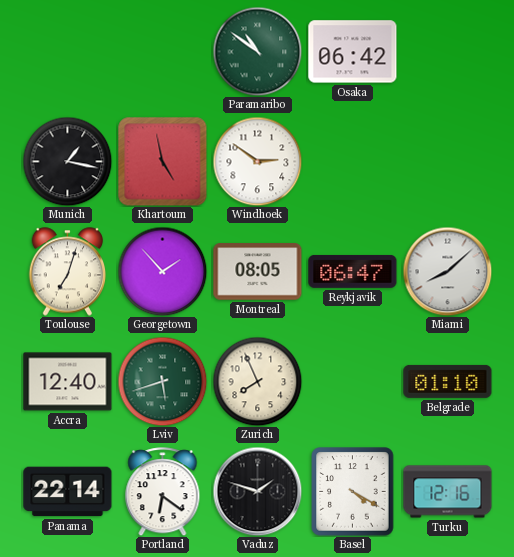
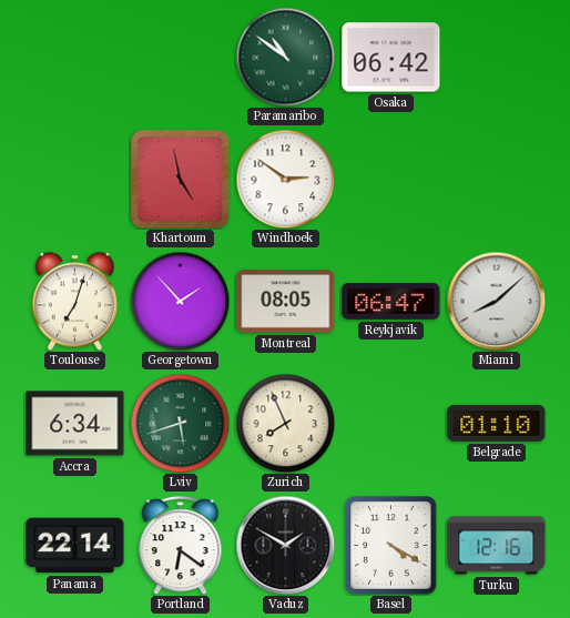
Munich: 1:17 -> none (67, 161)
Accra: 12:40 -> 6:34 (75, 424)
Vaduz: 1:48 -> 1:50 (285, 545)
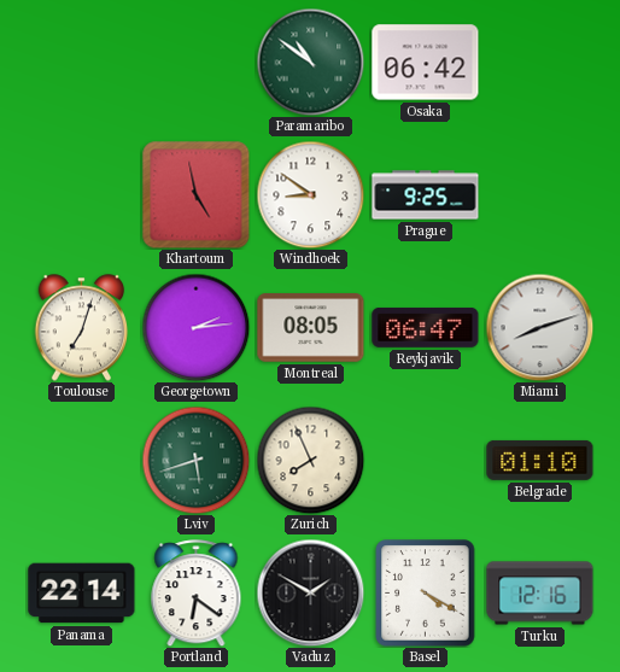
Windhoek: 2:51 -> 8:51 (310, 194)
Prague: none -> 9:25 (426, 195)
Georgetown: 1:53 -> 2:14 (195, 327)
Miami: 8:08 -> 8:12 (539, 327)
Accra: 6:34 -> none (75, 424)
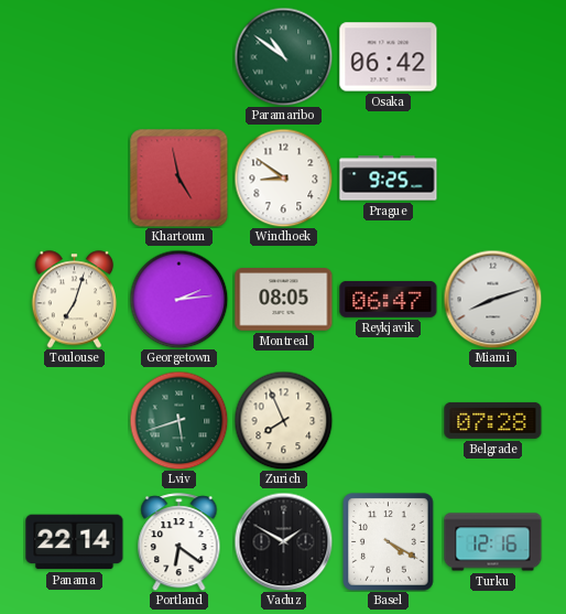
Belgrade: 01:10 -> 07:28 (493, 420)
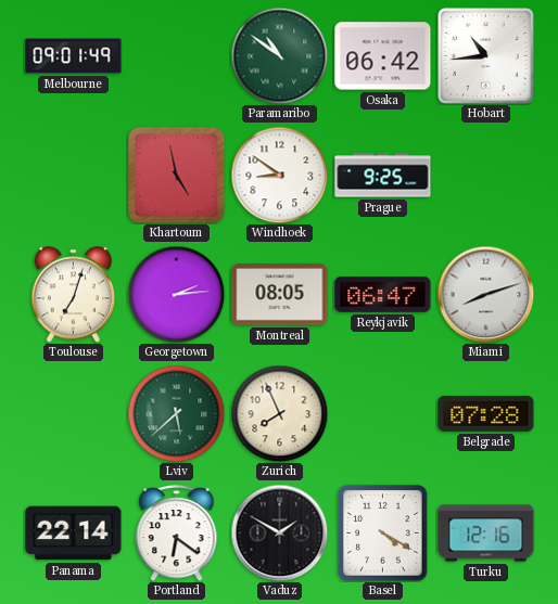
Melbourne: none -> 09:01 (74, 56)
Hobart: none -> 10:44 (486, 56)
Lviv: 5:42 -> 5:38 (176, 413)
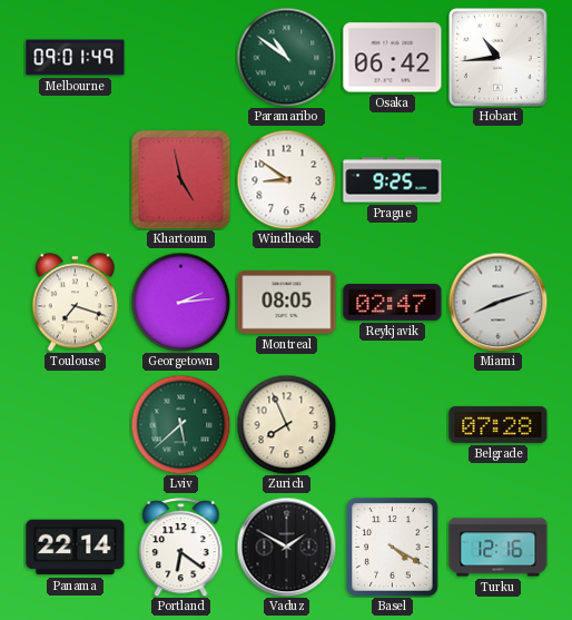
Toulouse: 7:03 -> 7:18 (76, 303)
Reykjavik: 06:47 -> 02:47 (393, 302)
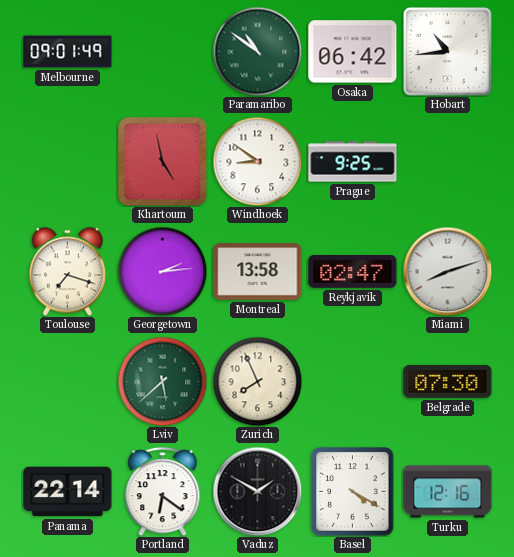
Montreal: 08:05 -> 13:58 (258, 272)
Belgrade: 07:28 -> 07:30 (448, 381)
